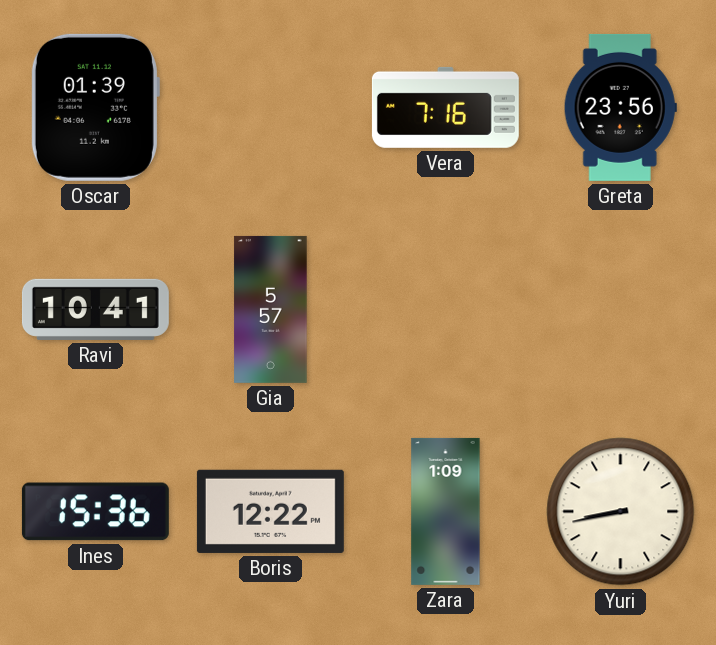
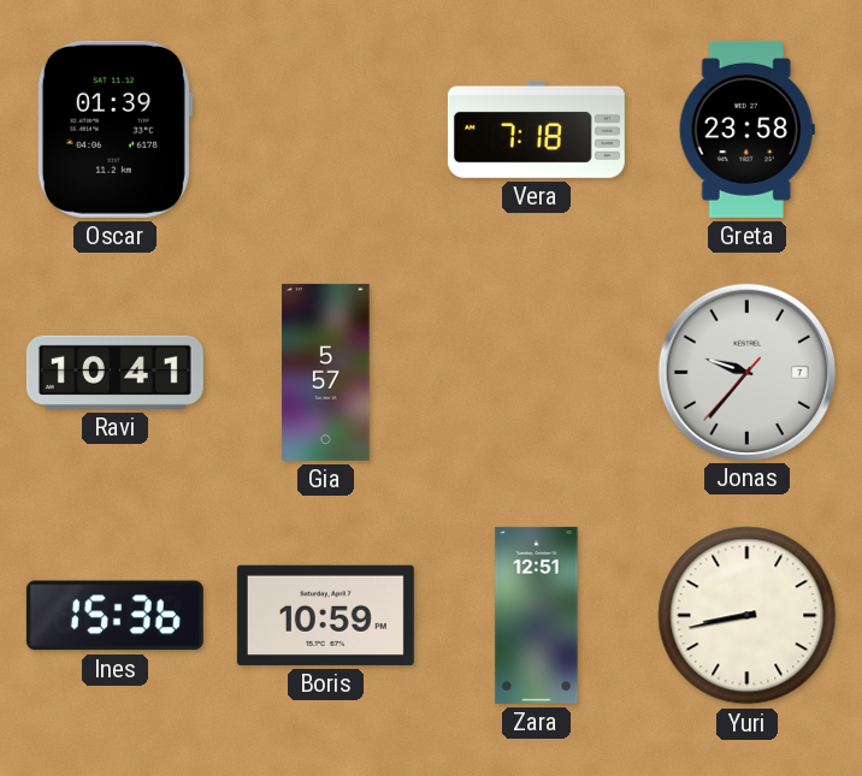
Vera: 7:16 -> 7:18 (536, 129)
Greta: 23:56 -> 23:58 (746, 129)
Jonas: none -> 9:36 (746, 372)
Boris: 12:22 -> 10:59 (325, 615)
Zara: 1:09 -> 12:51 (537, 615)
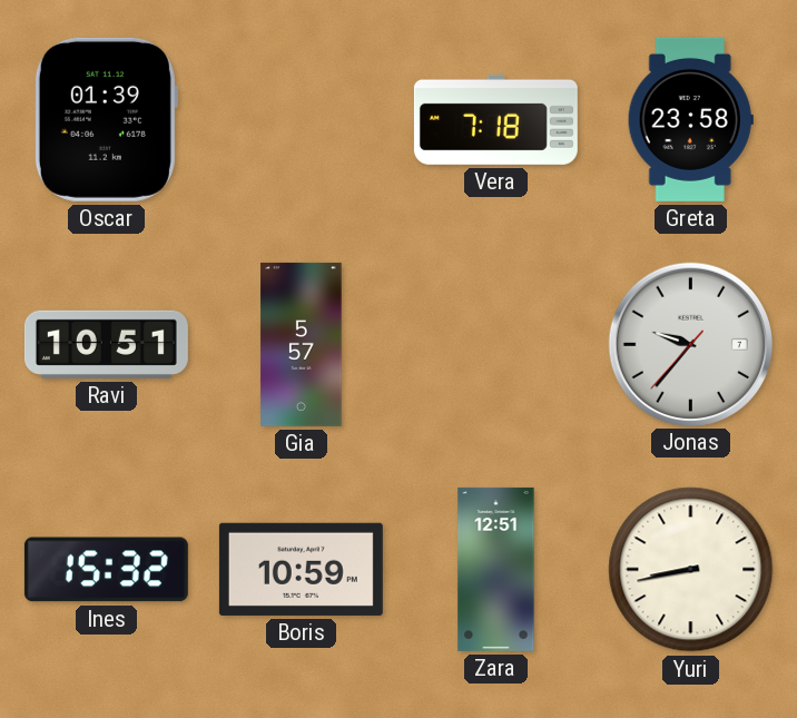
Ravi: 10:41 -> 10:51 (106, 344)
Ines: 15:36 -> 15:32 (106, 570)
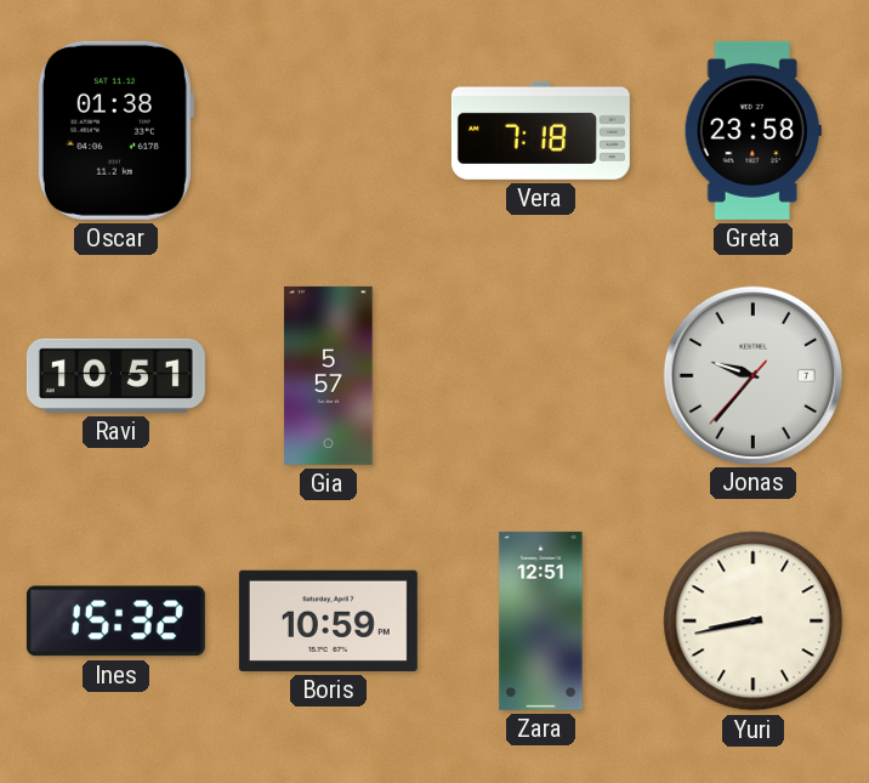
Oscar: 01:39 -> 01:38 (115, 130)
